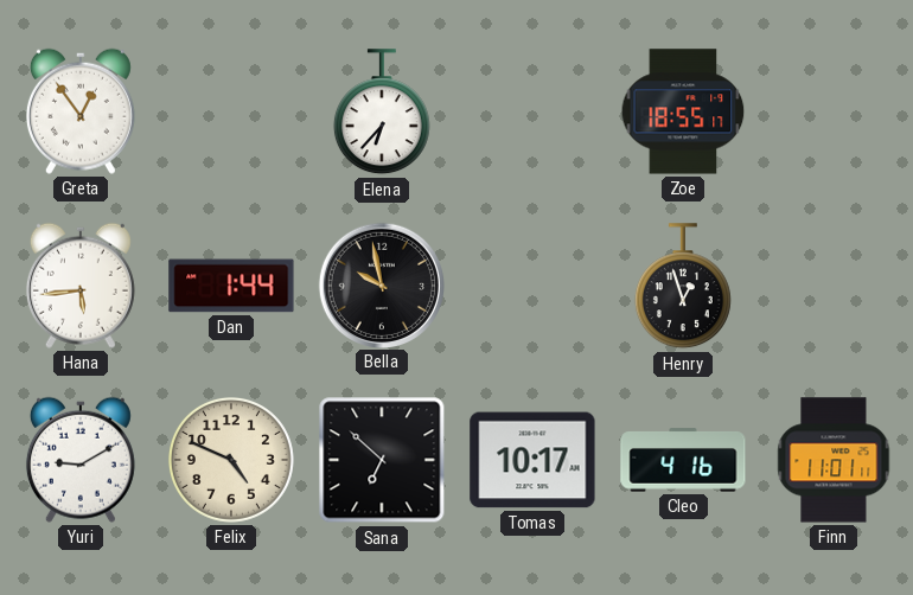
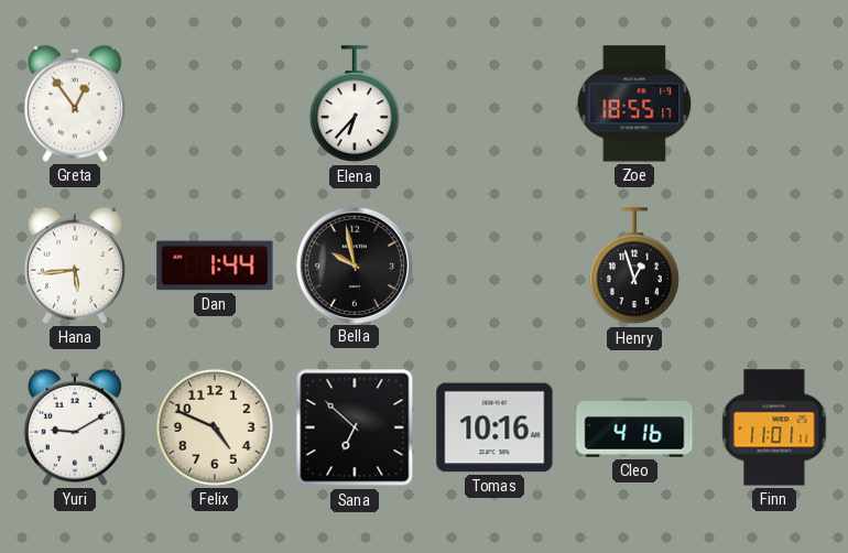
Tomas: 10:17 -> 10:16 (494, 427)
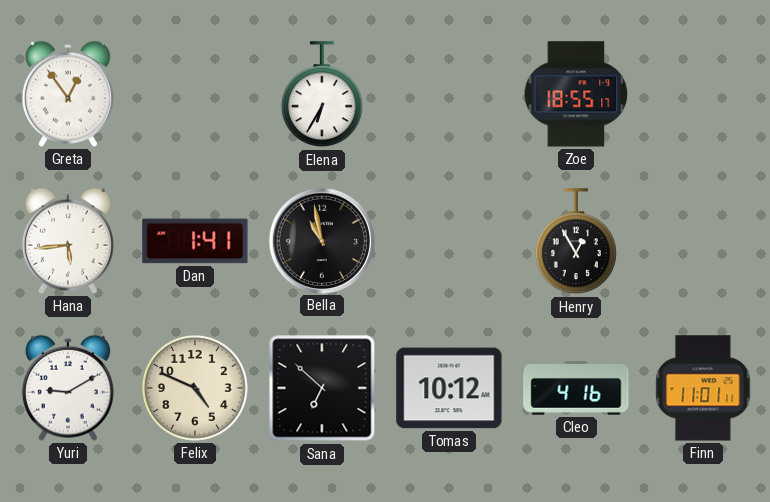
Elena: 6:37 -> 6:35 (322, 95)
Dan: 1:44 -> 1:41 (195, 241)
Bella: 9:58 -> 10:58 (321, 240)
Henry: 12:57 -> 12:55 (576, 242)
Tomas: 10:16 -> 10:12 (449, 388)
